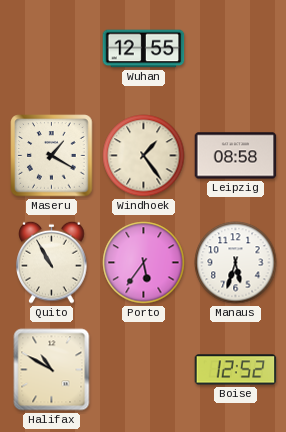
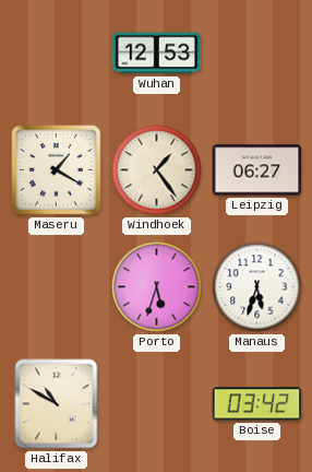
Wuhan: 12:55 -> 12:53 (157, 54)
Leipzig: 08:58 -> 06:27 (257, 170)
Quito: 10:55 -> none (52, 262)
Porto: 5:36 -> 5:33 (157, 287)
Boise: 12:52 -> 03:42 (257, 404)
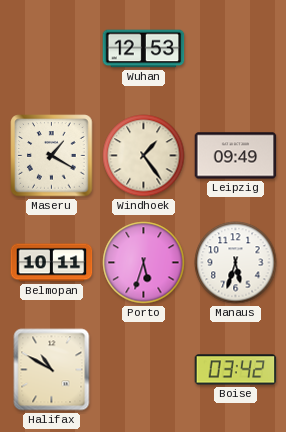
Leipzig: 06:27 -> 09:49 (236, 156)
Belmopan: none -> 10:11 (52, 263)
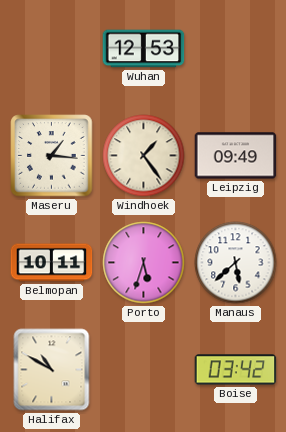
Maseru: 1:20 -> 1:16 (52, 156)
Manaus: 5:33 -> 5:38 (236, 263)
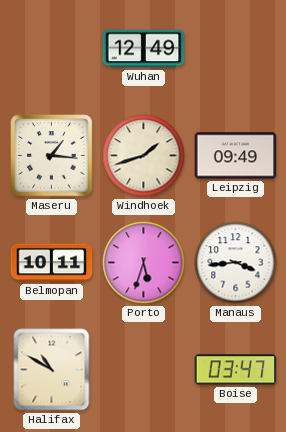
Wuhan: 12:53 -> 12:49 (144, 49)
Windhoek: 1:24 -> 1:42 (144, 156)
Manaus: 5:38 -> 3:44 (236, 263)
Boise: 03:42 -> 03:47 (236, 370)
